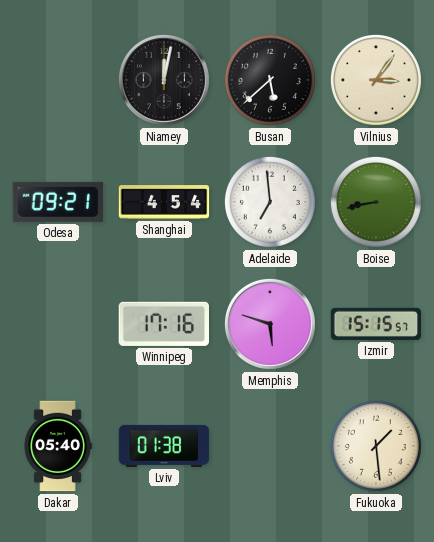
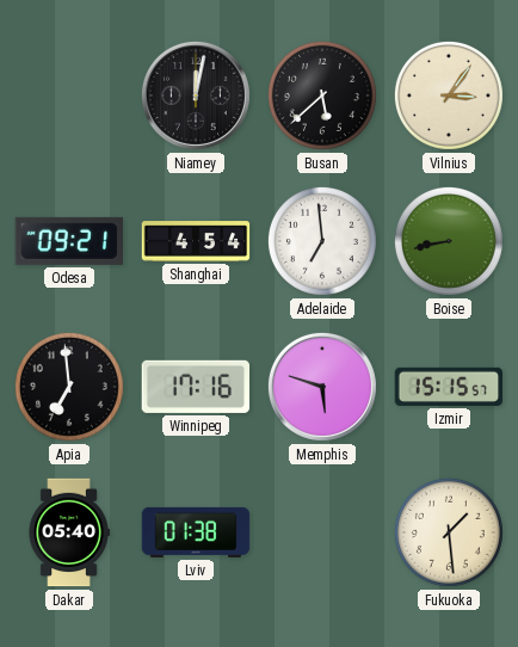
Apia: none -> 6:59 (69, 387)
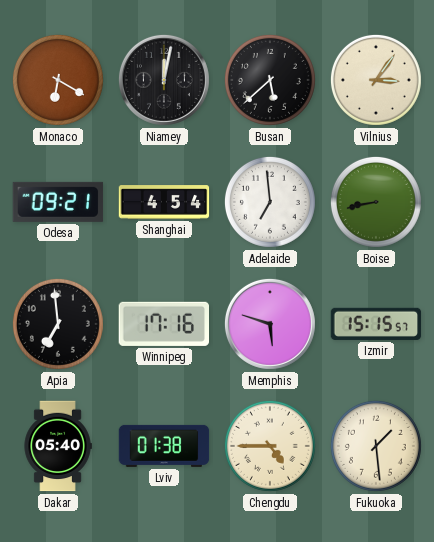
Monaco: none -> 6:20 (58, 80)
Chengdu: none -> 4:45 (270, 446)
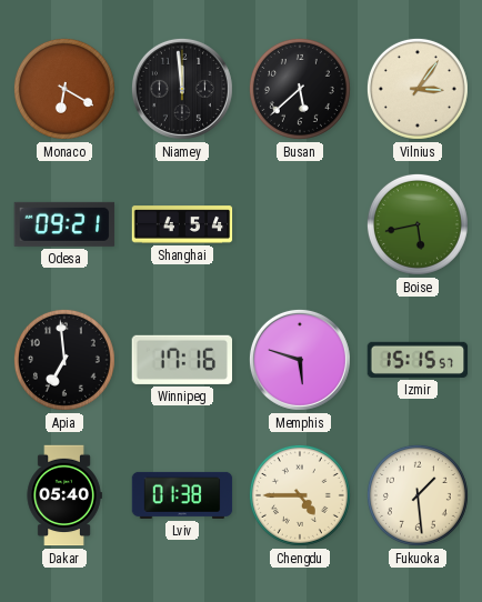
Niamey: 12:02 -> 11:59 (182, 89)
Adelaide: 6:59 -> none (270, 202)
Boise: 8:43 -> 5:43 (418, 224)
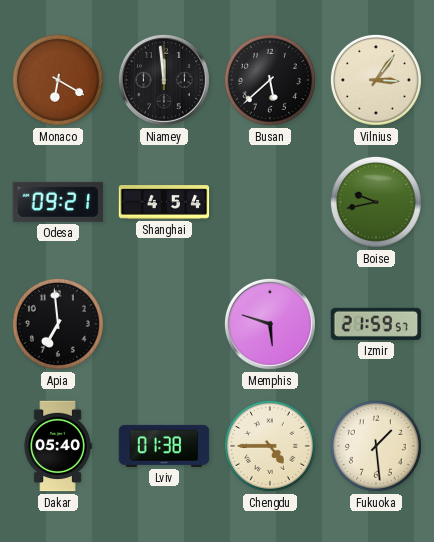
Boise: 5:43 -> 9:43 (376, 202)
Winnipeg: 17:16 -> none (181, 360)
Izmir: 15:15 -> 21:59 (376, 324)
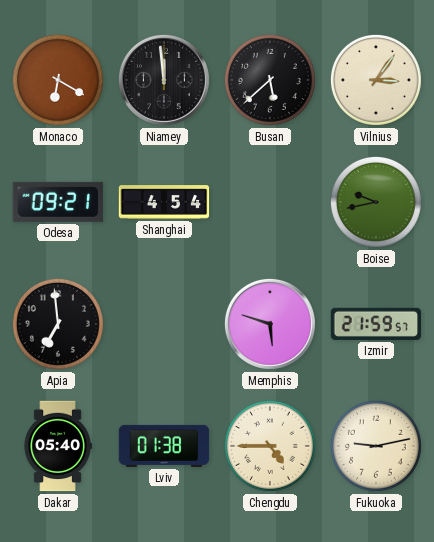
Fukuoka: 1:29 -> 9:13 (376, 446)
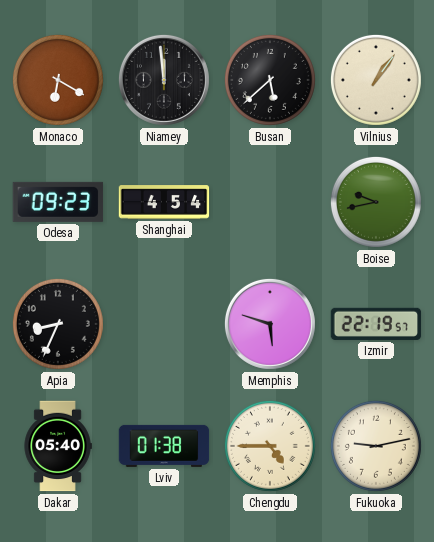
Vilnius: 3:06 -> 1:06 (376, 80)
Odesa: 09:21 -> 09:23 (58, 202)
Apia: 6:59 -> 8:34 (58, 324)
Izmir: 21:59 -> 22:19 (376, 324)
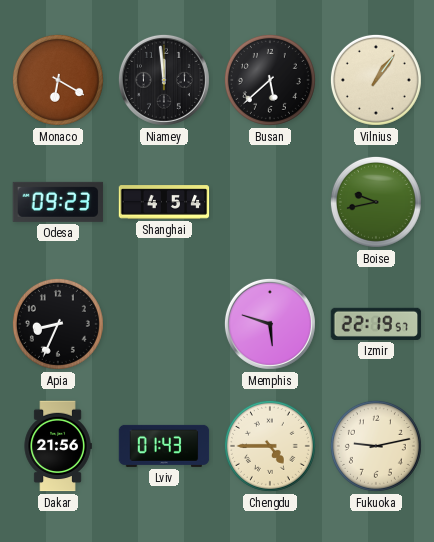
Dakar: 05:40 -> 21:56 (58, 446)
Lviv: 01:38 -> 01:43 (164, 446)
